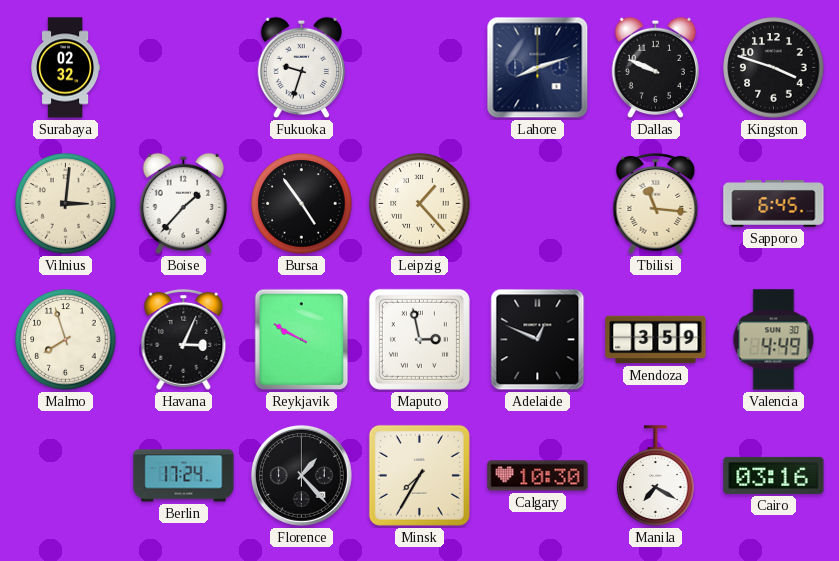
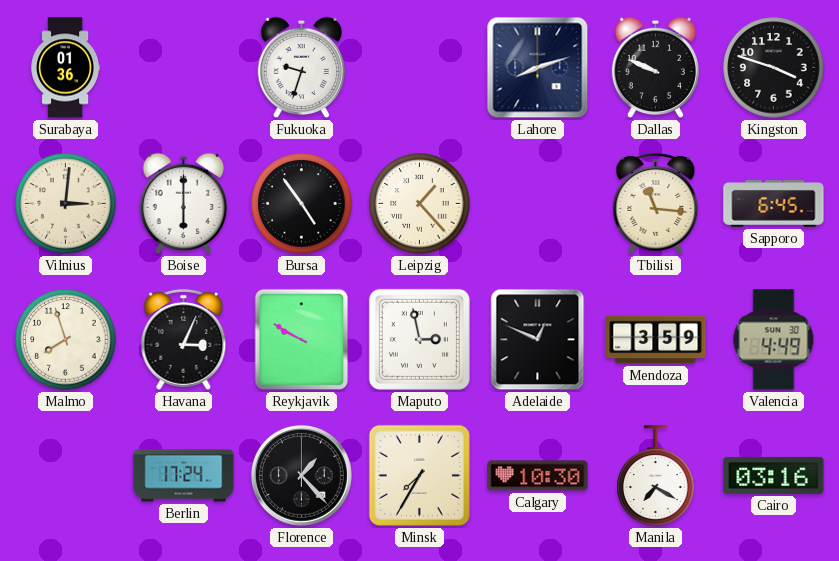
Surabaya: 02:32 -> 01:36 (65, 68)
Boise: 1:37 -> 6:00 (183, 204)
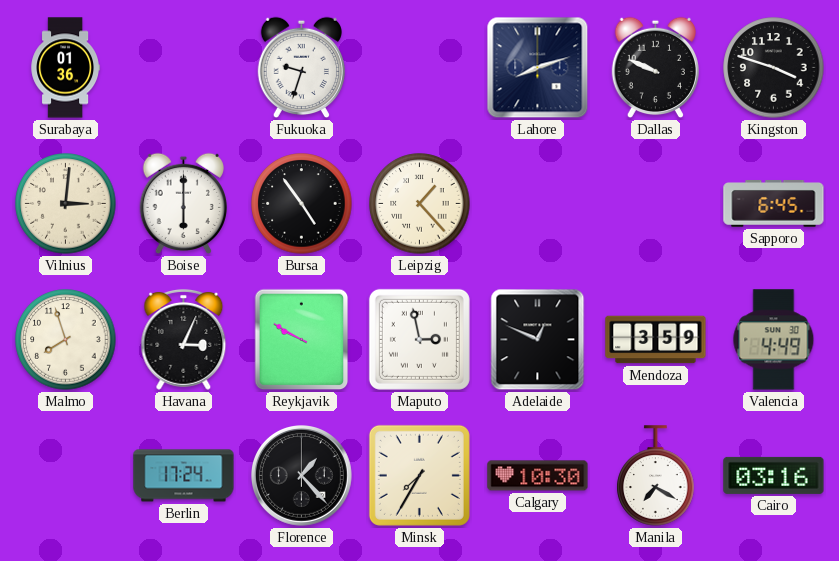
Tbilisi: 11:16 -> none (656, 203)
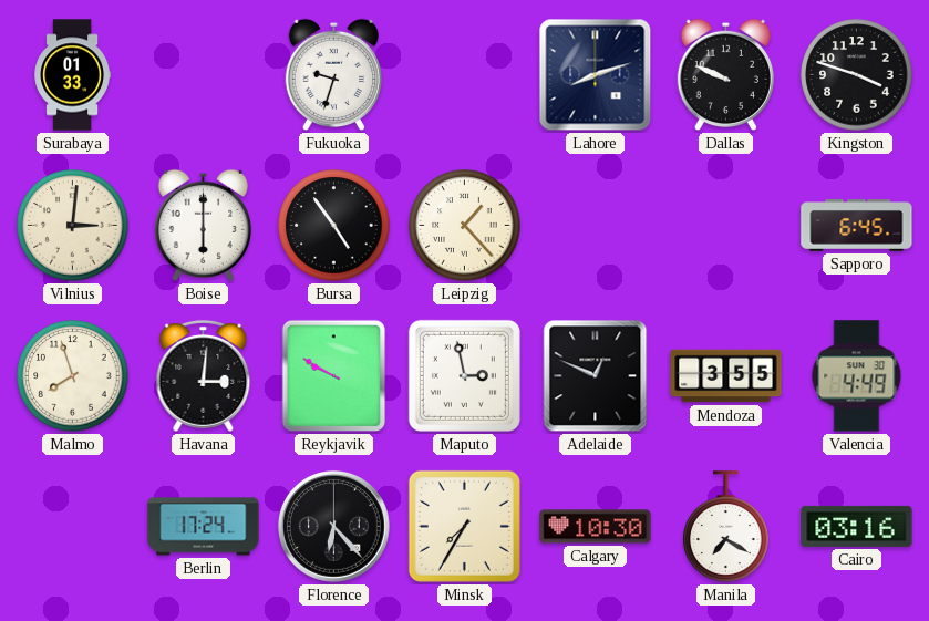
Surabaya: 01:36 -> 01:33 (72, 75)
Havana: 3:04 -> 3:01 (204, 375)
Mendoza: 3:59 -> 3:55 (726, 376)
Florence: 1:23 -> 6:23 (334, 527)
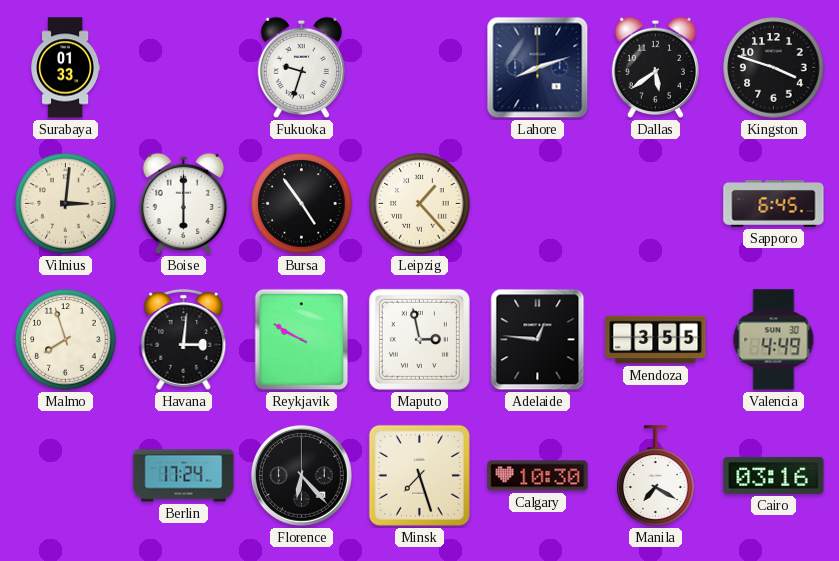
Dallas: 9:49 -> 5:39 (655, 68)
Adelaide: 12:49 -> 12:46 (538, 340)
Minsk: 7:35 -> 7:27 (419, 475)
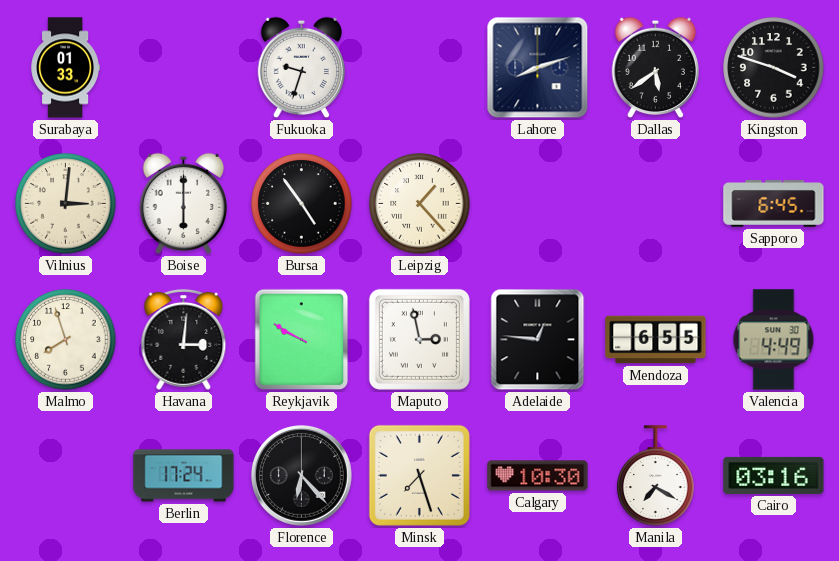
Mendoza: 3:55 -> 6:55 (656, 340)
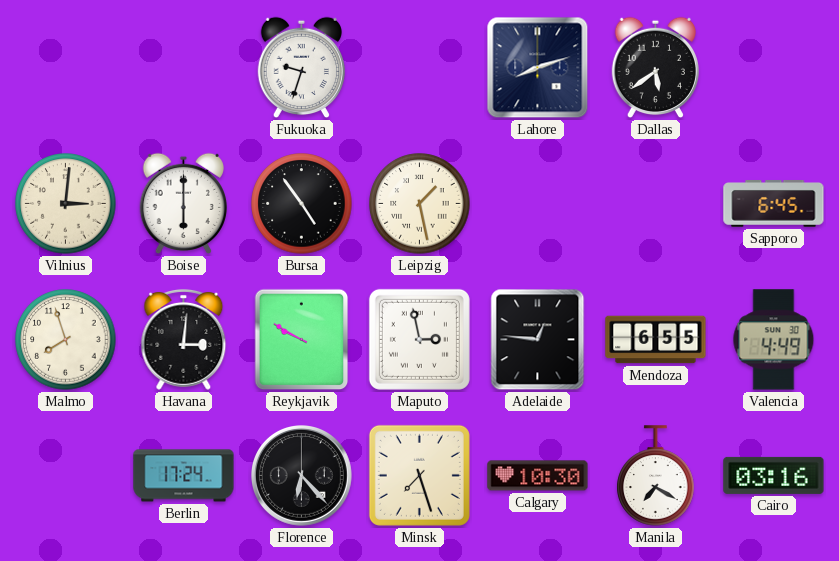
Surabaya: 01:33 -> none (65, 68)
Kingston: 3:48 -> none (774, 68)
Leipzig: 1:23 -> 1:28 (420, 204)
